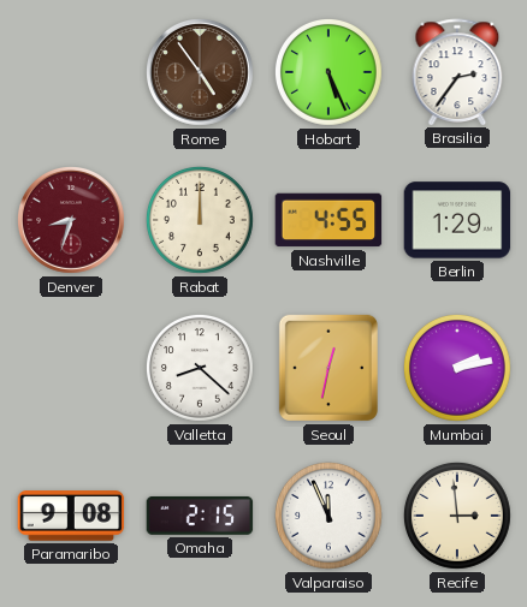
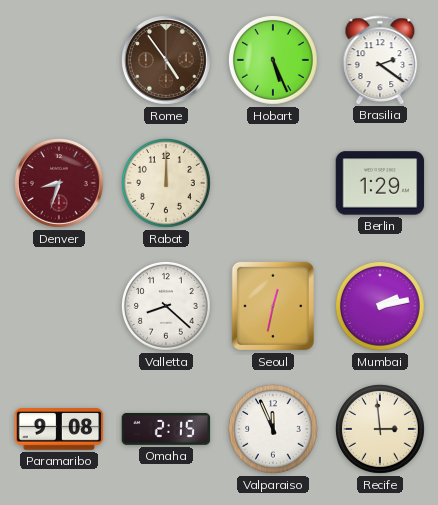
Brasilia: 2:36 -> 2:21 (380, 60)
Nashville: 4:55 -> none (328, 220)
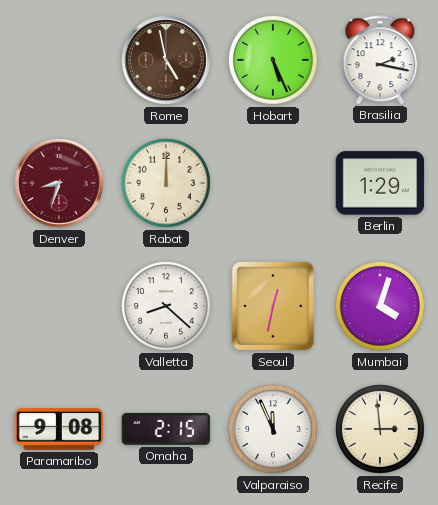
Rome: 4:54 -> 4:58 (167, 61)
Brasilia: 2:21 -> 2:17 (380, 60)
Mumbai: 2:13 -> 4:03 (381, 307)
